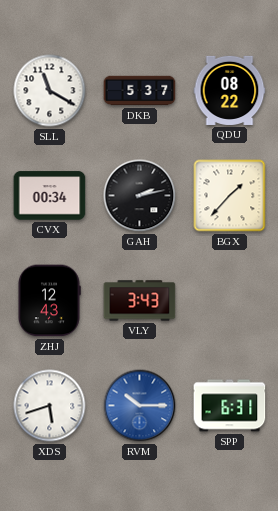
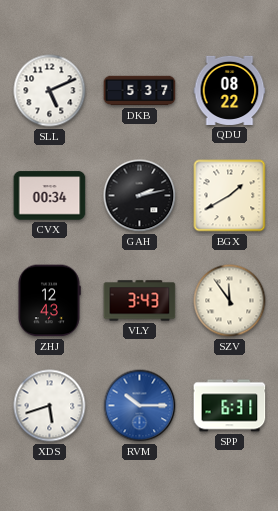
SLL: 11:20 -> 5:11 (50, 91)
BGX: 1:37 -> 1:40 (230, 196)
SZV: none -> 11:54 (230, 301)
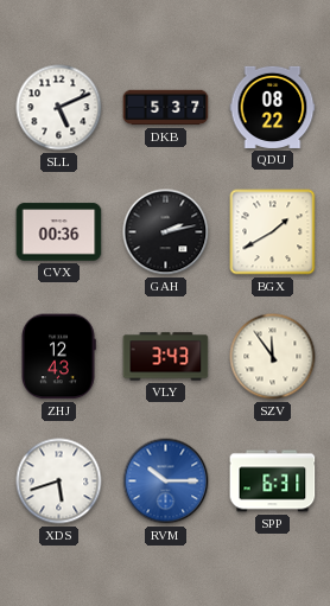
CVX: 00:34 -> 00:36 (59, 232)
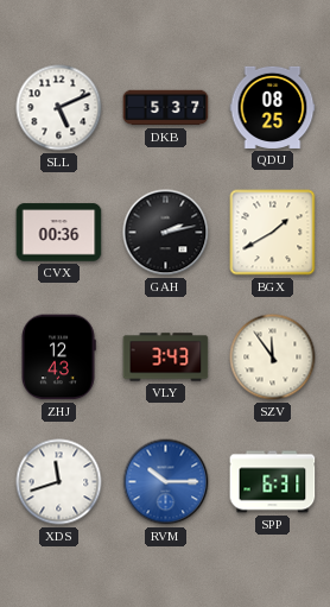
QDU: 08:22 -> 08:25 (273, 107)
XDS: 5:42 -> 11:42 (59, 482)
